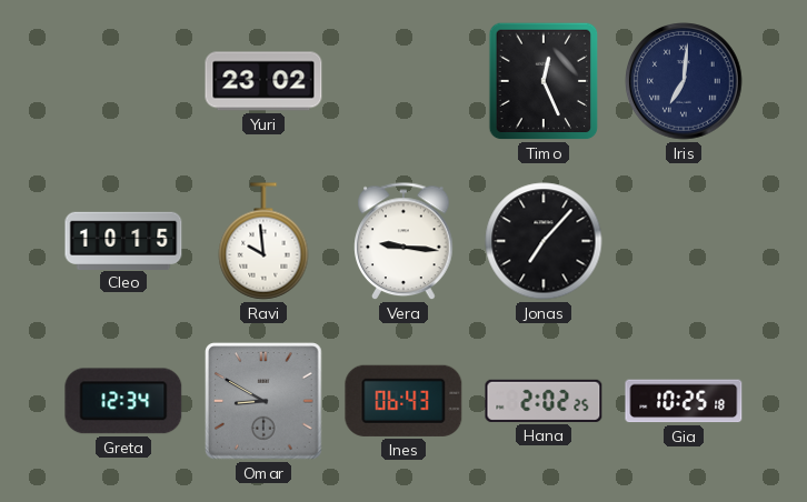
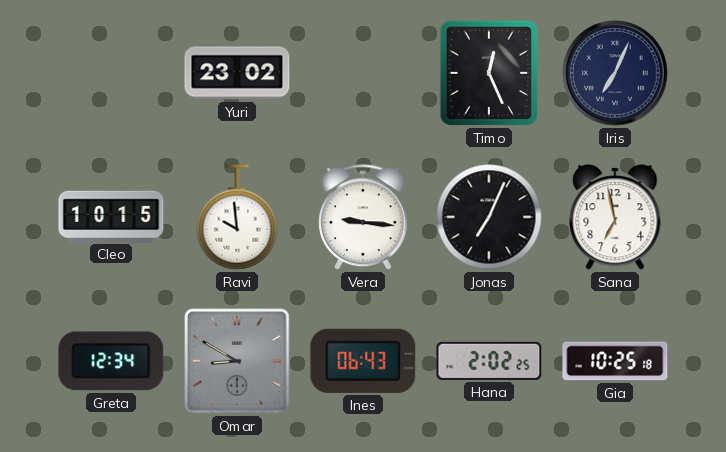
Iris: 7:01 -> 7:04 (615, 73)
Jonas: 7:07 -> 7:04 (489, 217)
Sana: none -> 6:58 (615, 217)
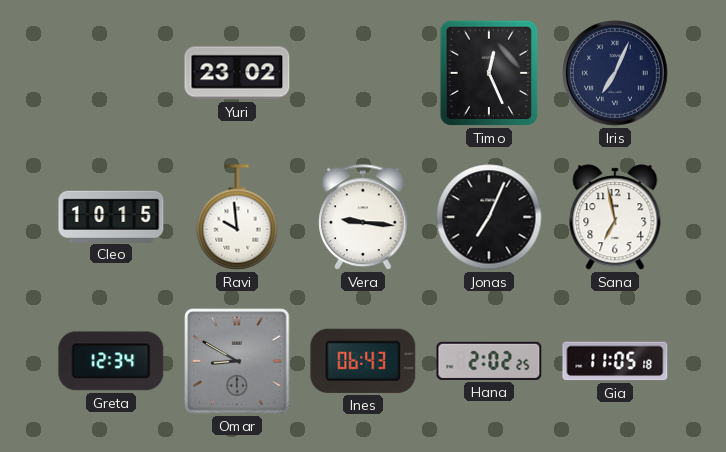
Gia: 10:25 -> 11:05 (615, 361)
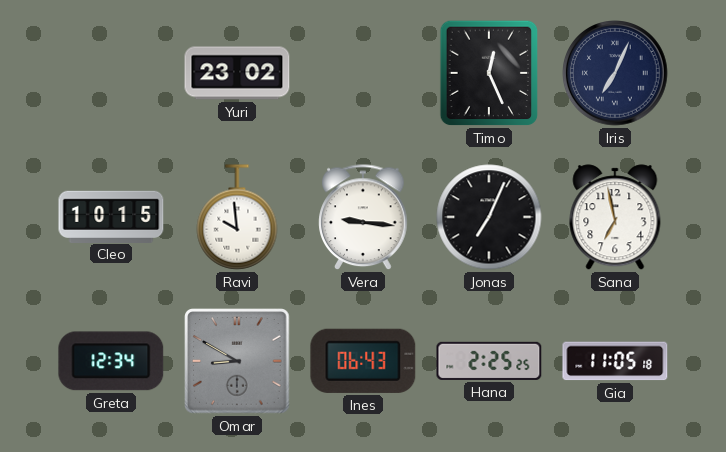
Hana: 2:02 -> 2:25 (489, 361)
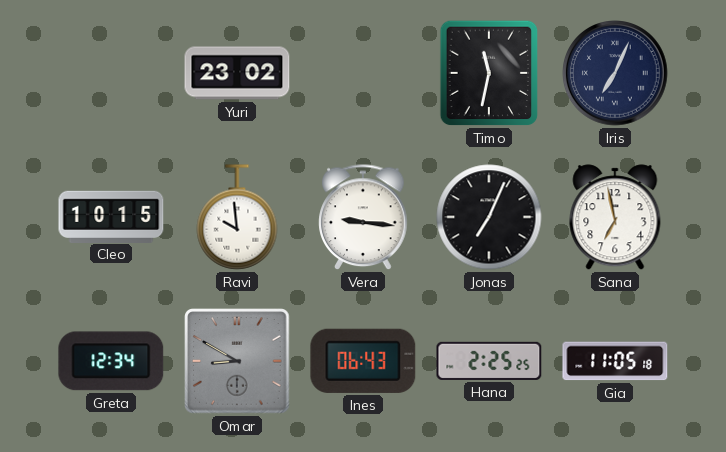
Timo: 12:26 -> 11:32 (489, 73)
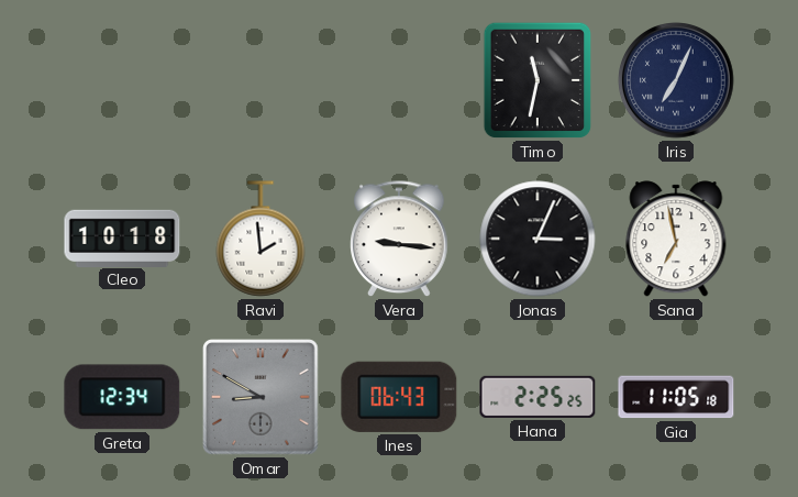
Yuri: 23:02 -> none (237, 73)
Cleo: 10:15 -> 10:18 (122, 238)
Ravi: 9:59 -> 1:59 (261, 239)
Jonas: 7:04 -> 3:04 (537, 239)
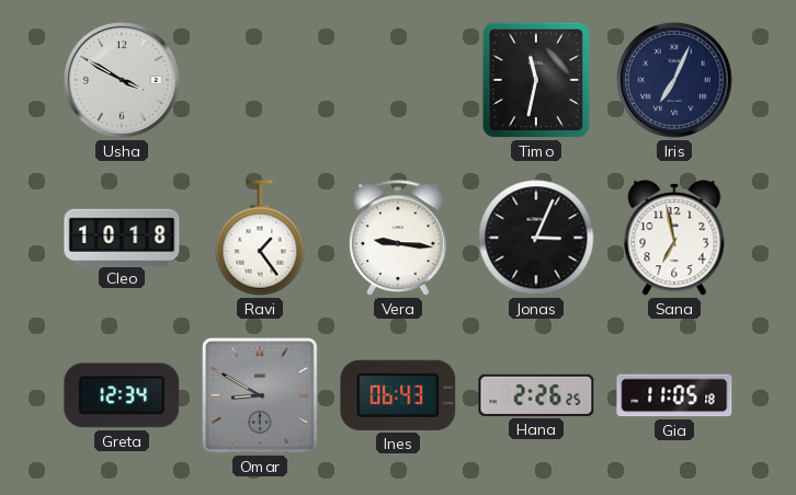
Usha: none -> 3:50 (122, 80)
Ravi: 1:59 -> 1:24 (260, 238)
Hana: 2:25 -> 2:26 (536, 395)
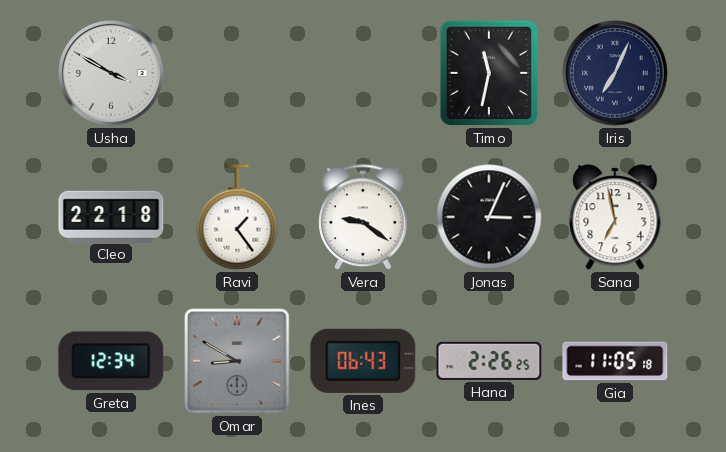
Cleo: 10:18 -> 22:18 (111, 216)
Vera: 9:16 -> 9:21 (363, 218)
